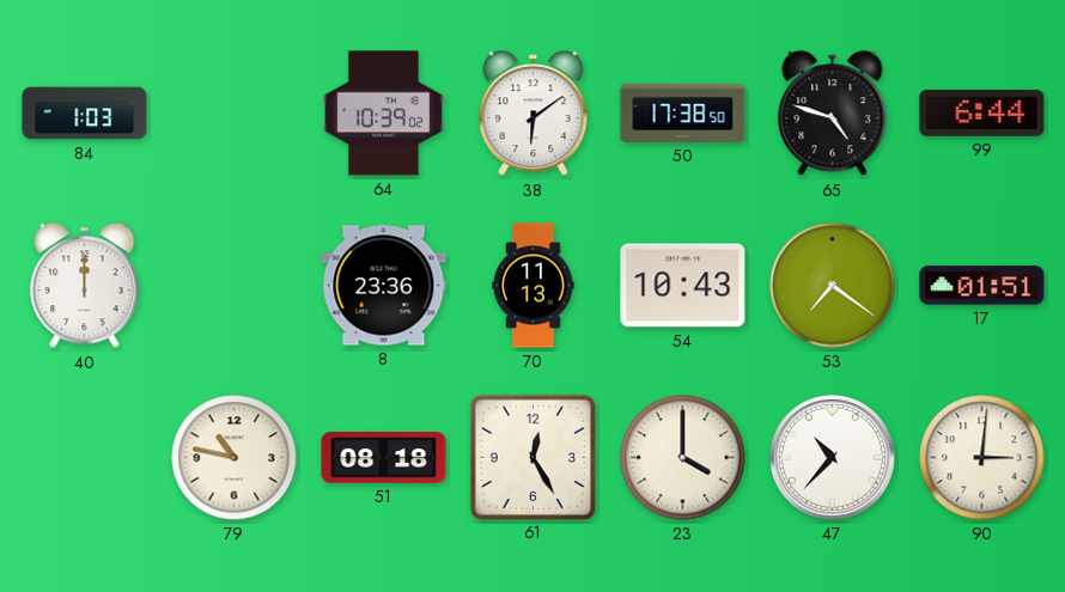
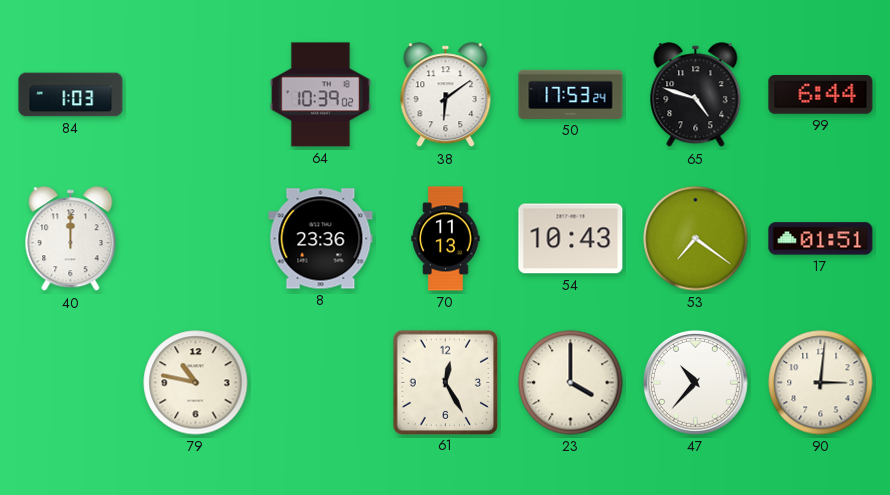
50: 17:38 -> 17:53 (571, 94)
51: 08:18 -> none (384, 458)
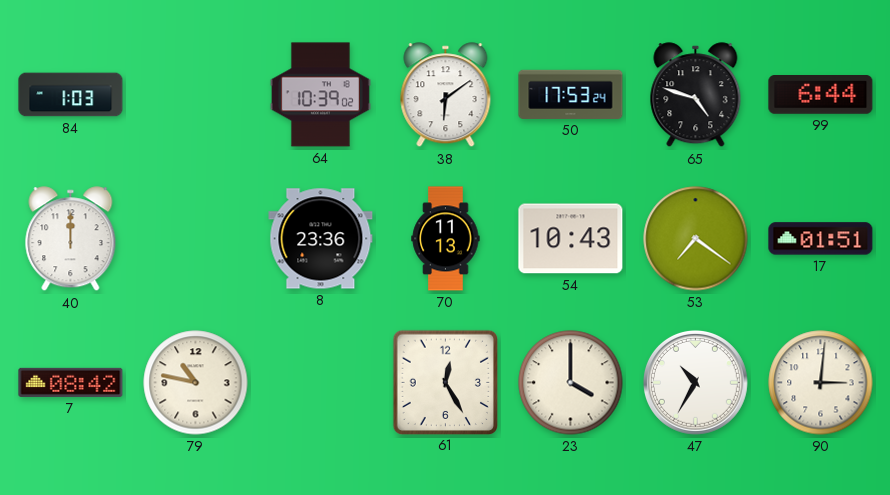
7: none -> 08:42 (71, 382)
47: 10:37 -> 10:35 (695, 382)
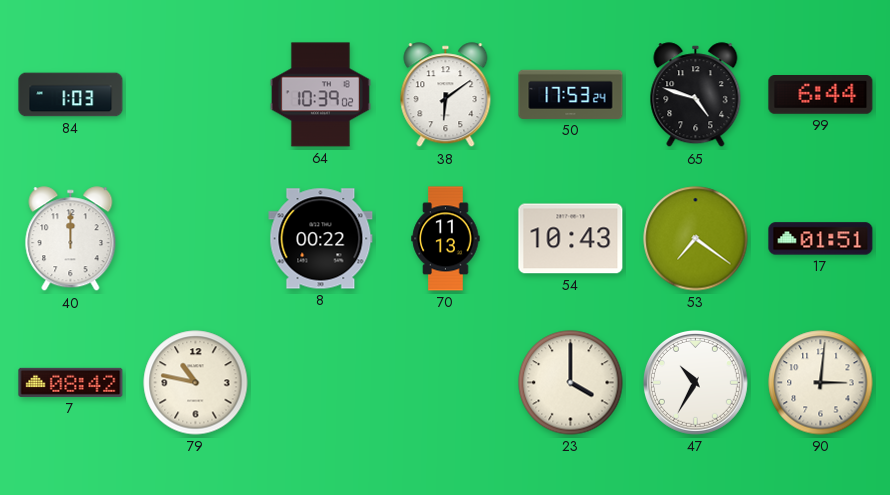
8: 23:36 -> 00:22 (321, 239)
61: 12:25 -> none (445, 382)
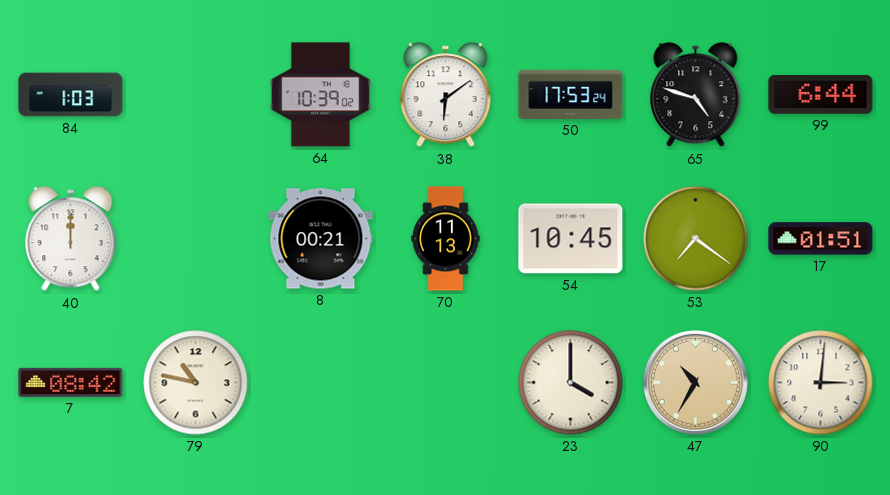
8: 00:22 -> 00:21 (321, 239)
54: 10:43 -> 10:45 (571, 239)
47 dial: white -> champagne (695, 382)
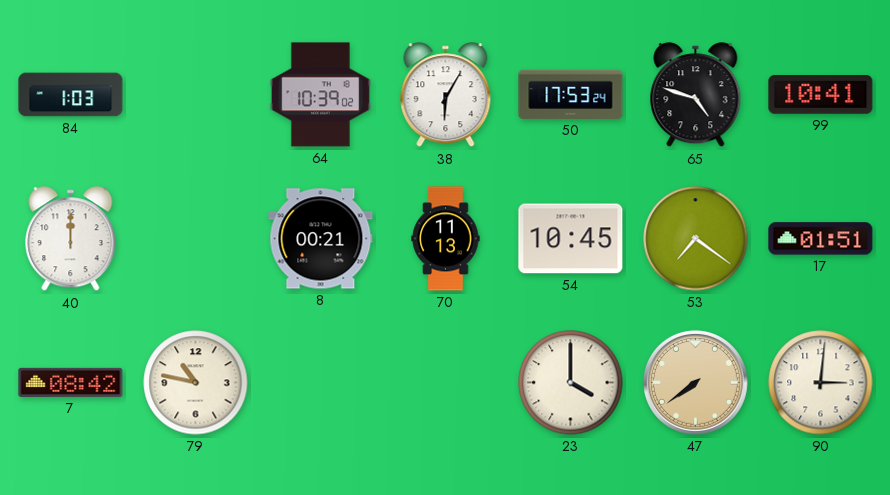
38: 6:09 -> 6:05 (446, 95)
99: 6:44 -> 10:41 (821, 95)
47: 10:35 -> 7:39 (695, 382)
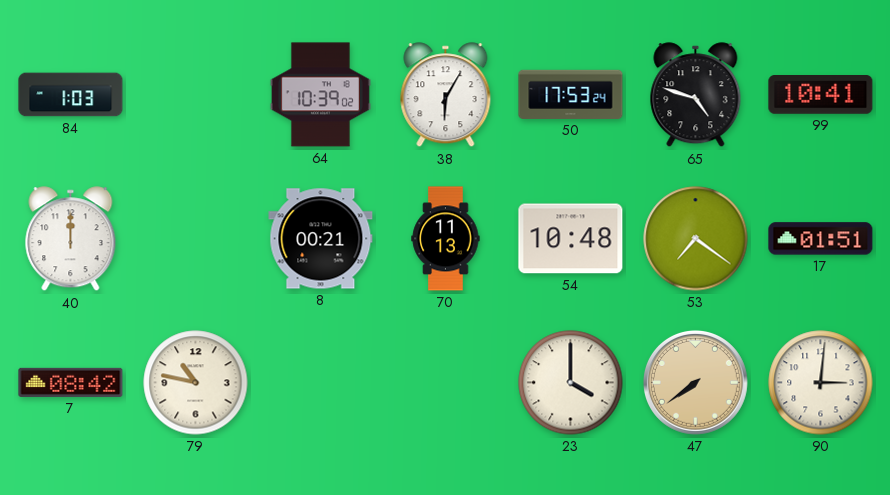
54: 10:45 -> 10:48 (571, 239)
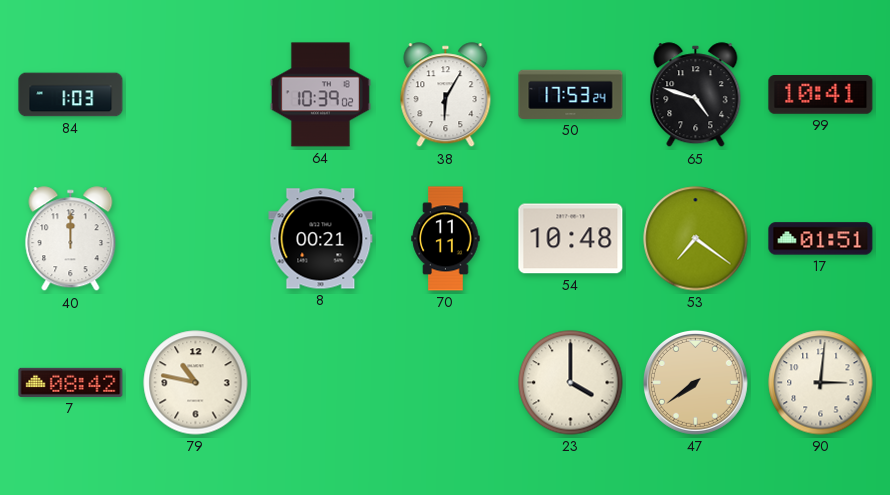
70: 11:13 -> 11:11 (446, 239)
